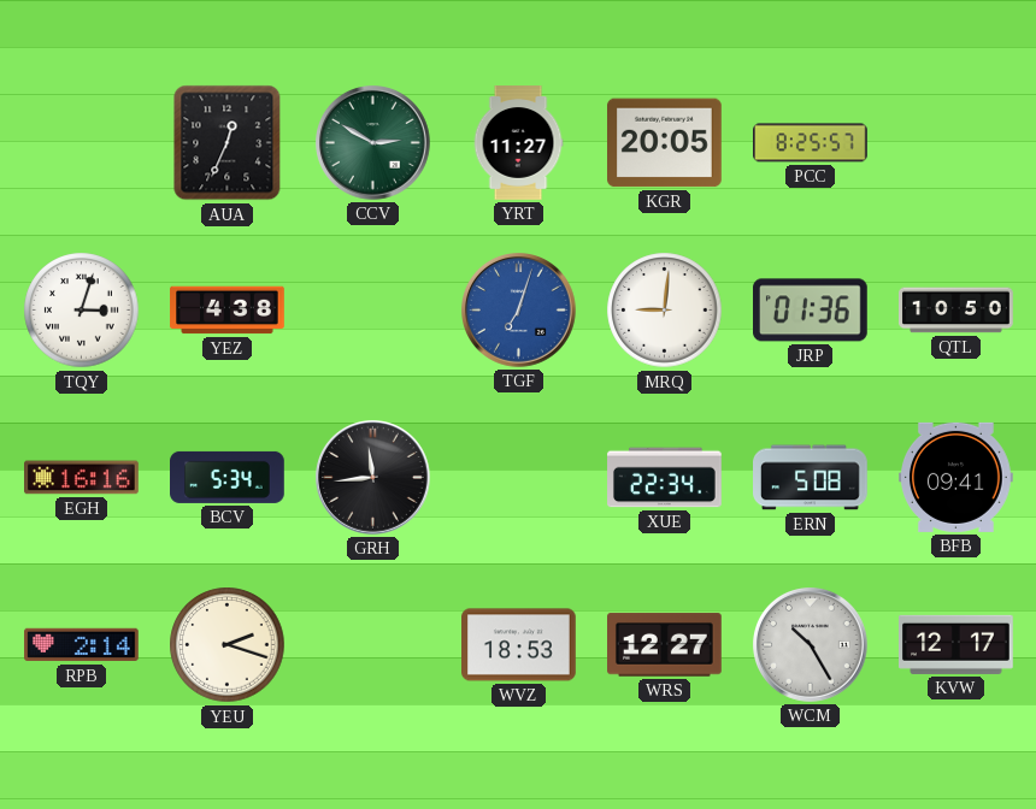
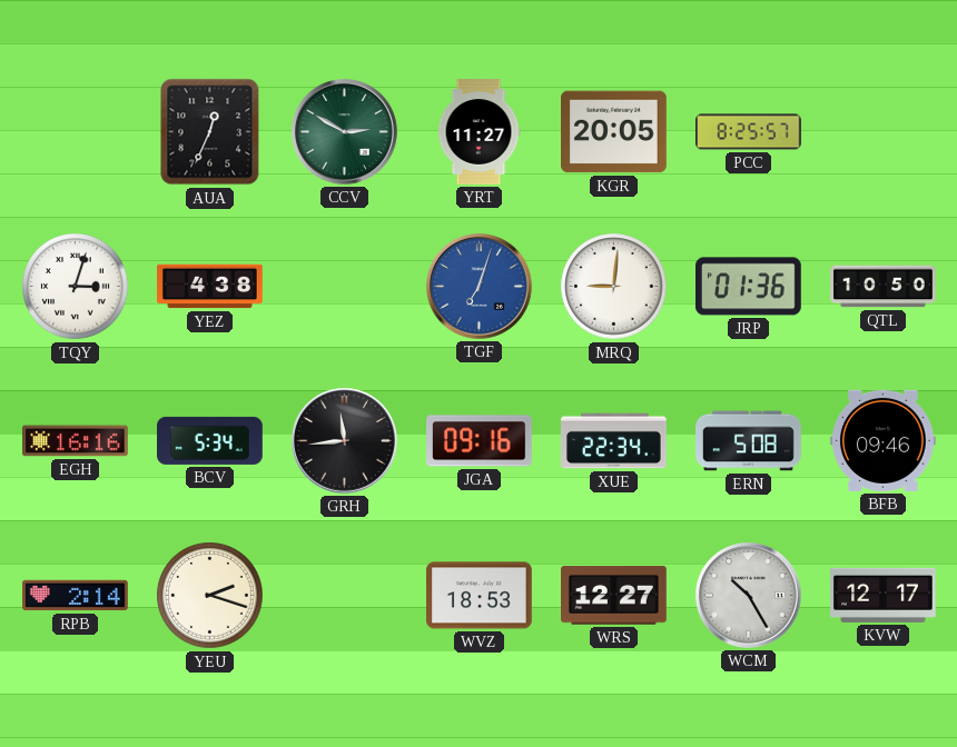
JGA: none -> 09:16 (480, 441)
BFB: 09:41 -> 09:46 (884, 440)
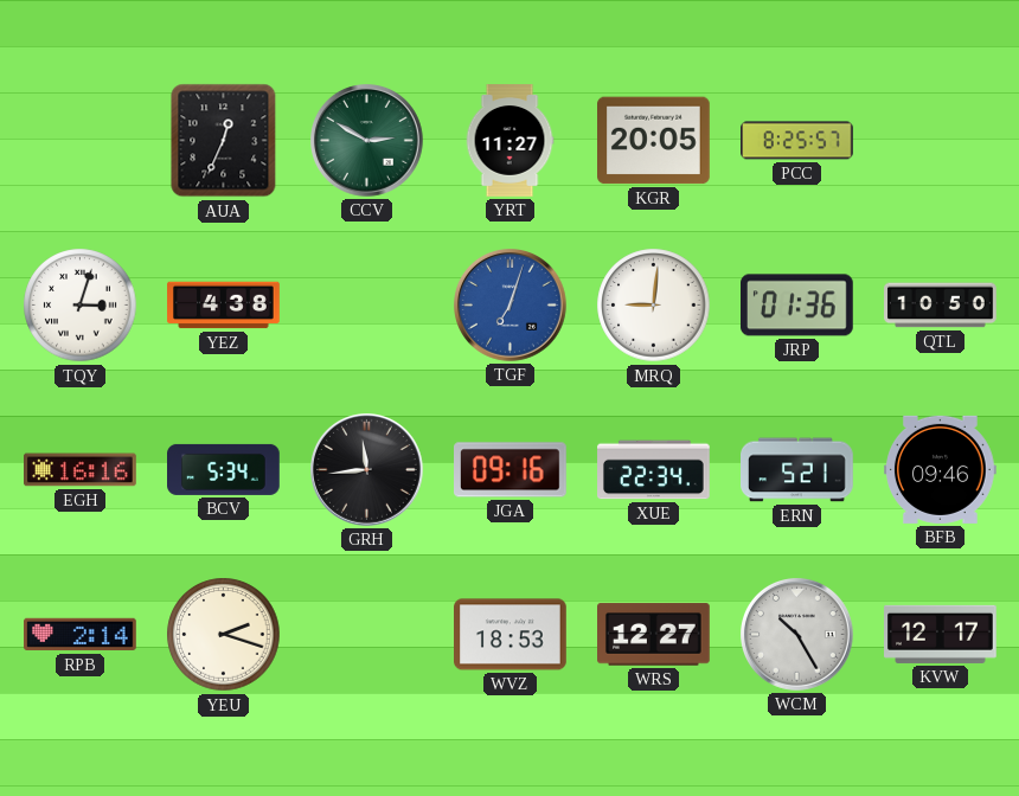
ERN: 5:08 -> 5:21 (797, 470)
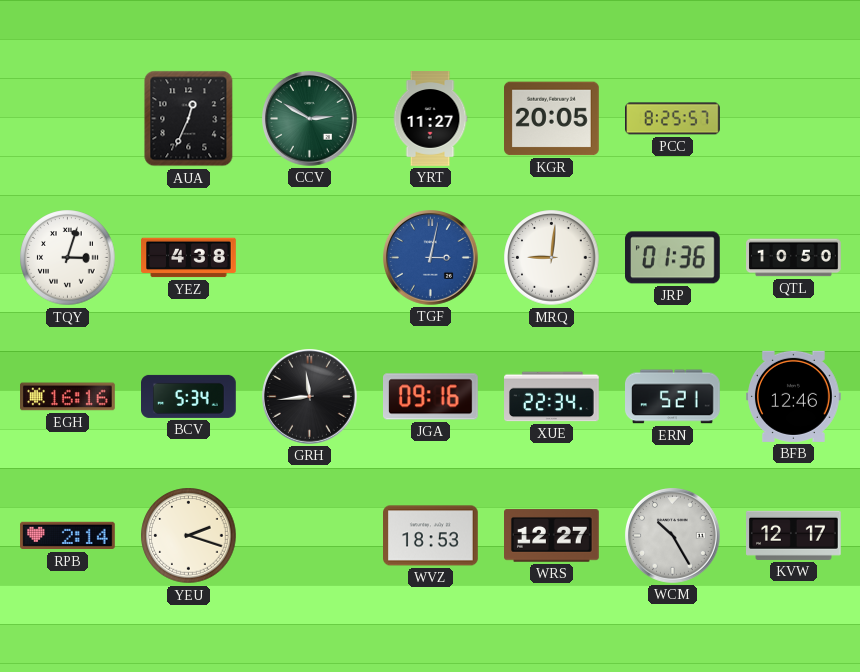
TGF: 7:03 -> 3:02 (431, 258)
BFB: 09:46 -> 12:46 (794, 396)
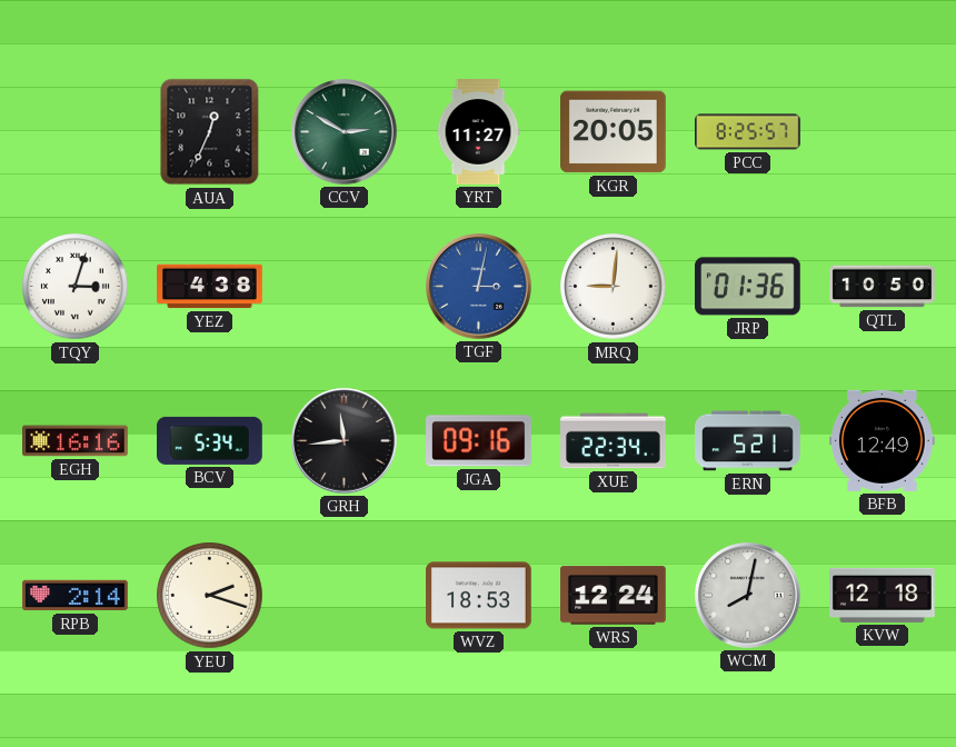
BFB: 12:46 -> 12:49 (883, 440)
WRS: 12:27 -> 12:24 (614, 596)
WCM: 10:25 -> 8:02 (748, 596)
KVW: 12:17 -> 12:18 (883, 595)
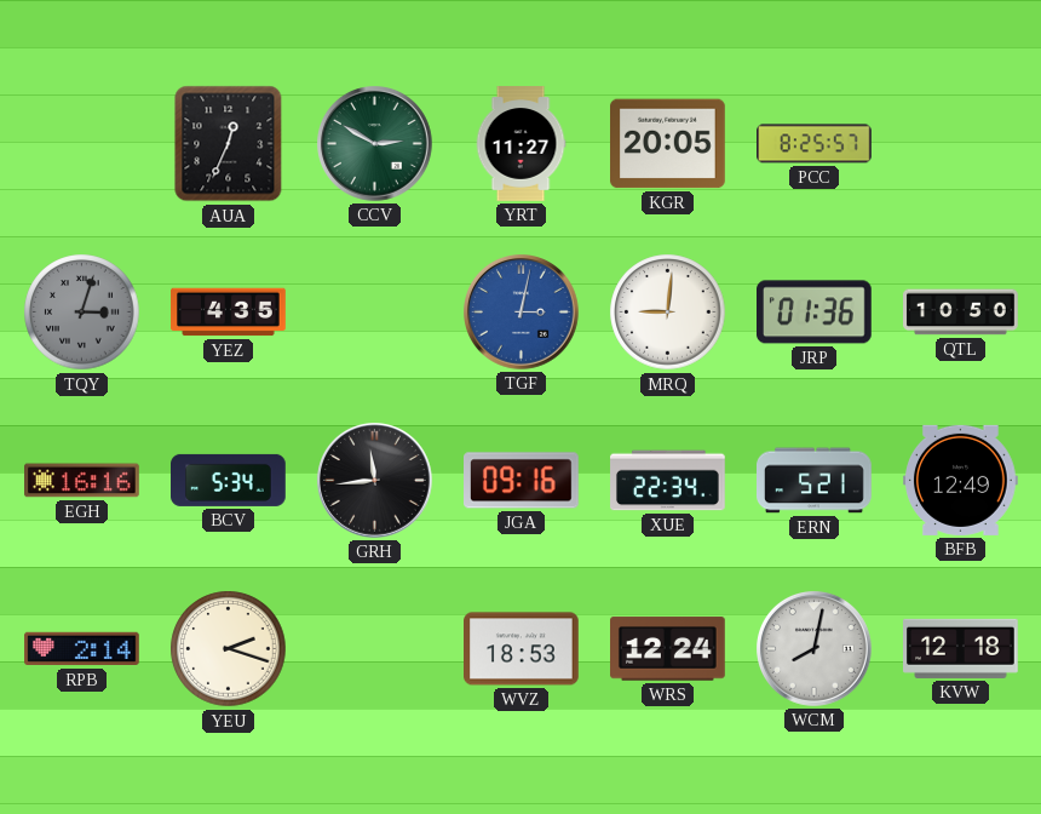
TQY dial: white -> grey (82, 313)
YEZ: 4:38 -> 4:35 (229, 313)
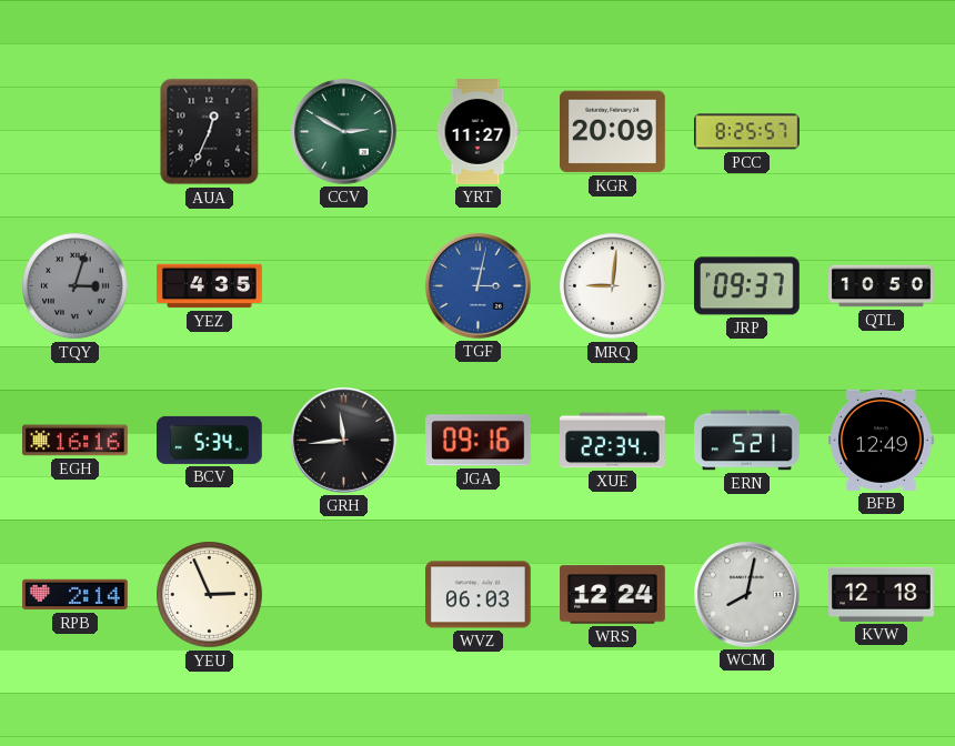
KGR: 20:05 -> 20:09 (613, 132)
JRP: 01:36 -> 09:37 (747, 286)
YEU: 2:18 -> 2:56 (210, 595)
WVZ: 18:53 -> 06:03 (479, 595)
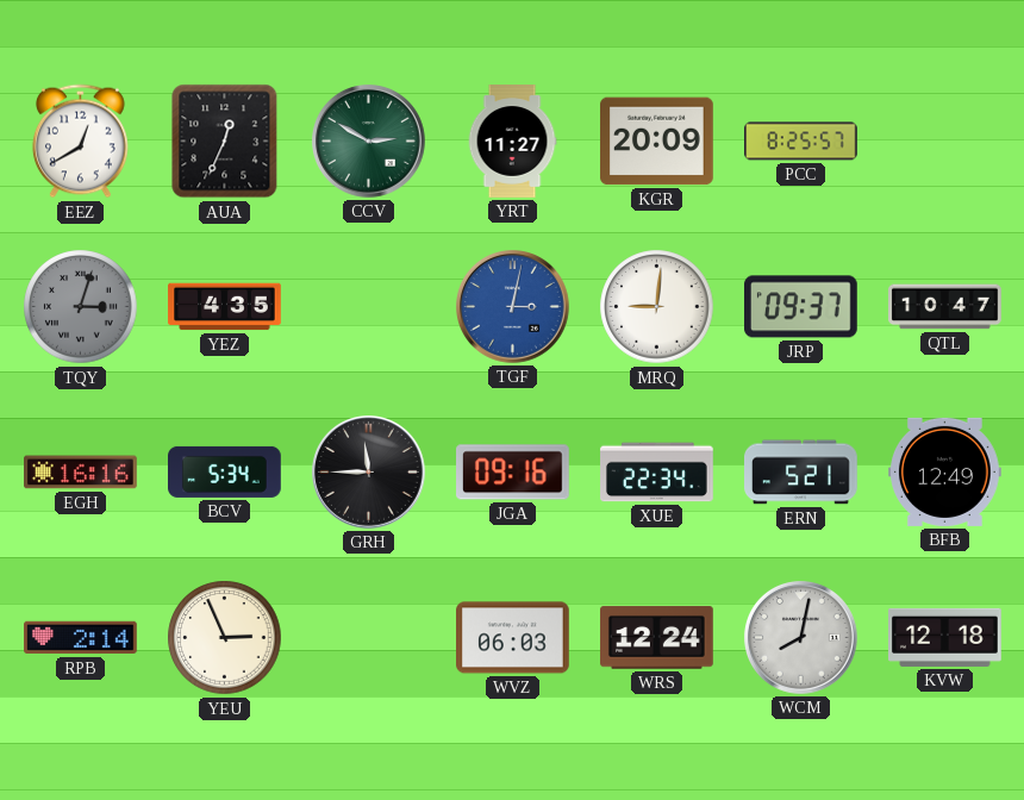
EEZ: none -> 12:40 (80, 142)
QTL: 10:50 -> 10:47 (945, 307)
GRH: 11:44 -> 11:45 (369, 473)
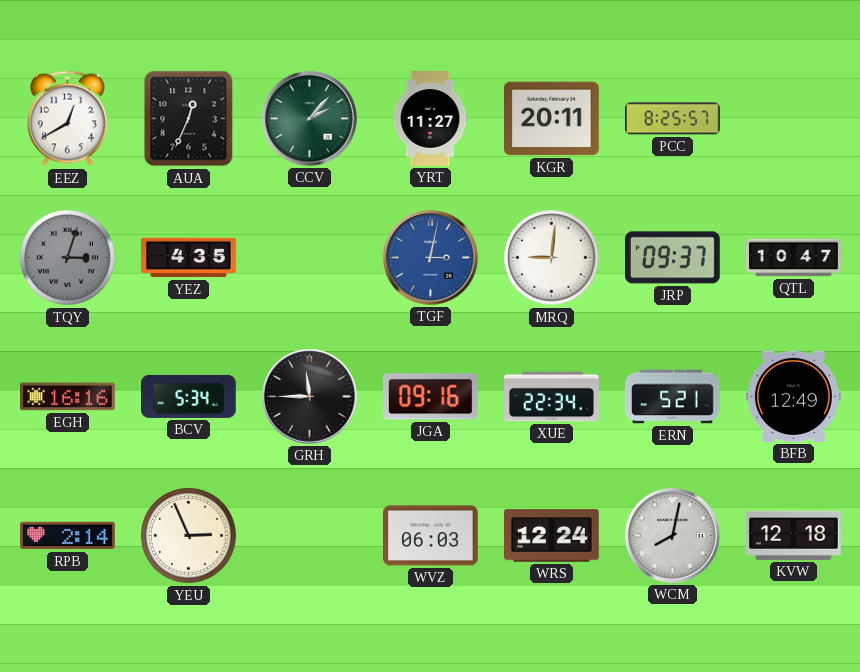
CCV: 2:50 -> 2:07 (310, 119)
KGR: 20:09 -> 20:11 (552, 119)
